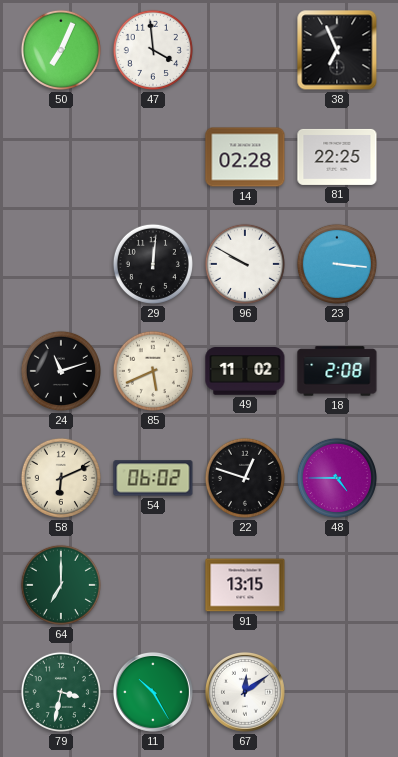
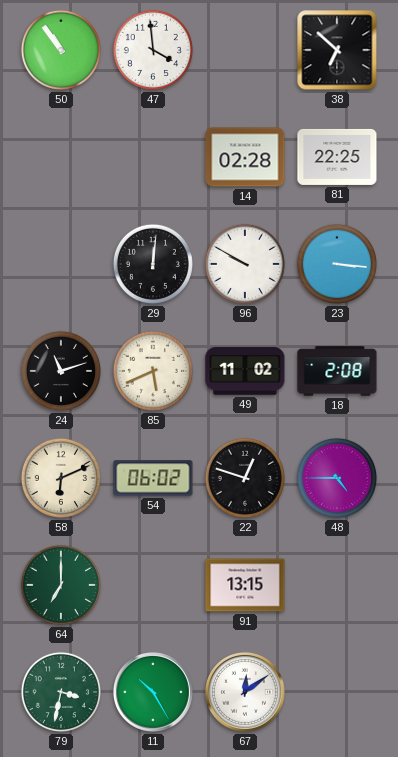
50: 7:04 -> 10:54 (61, 50)
38: 6:56 -> 6:52 (337, 50)
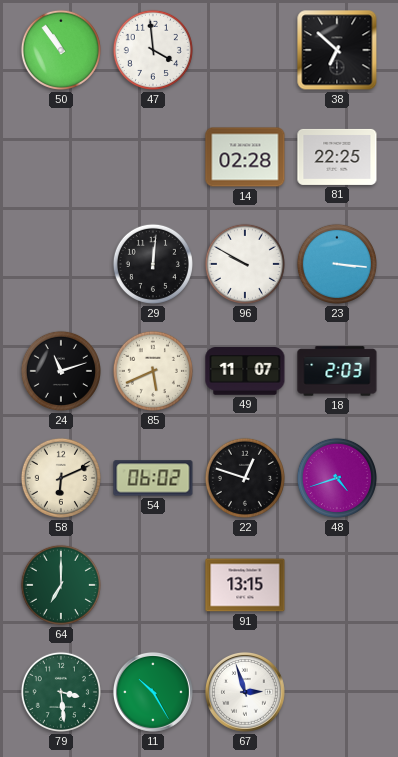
49: 11:02 -> 11:07 (245, 372)
18: 2:08 -> 2:03 (337, 371)
48: 4:45 -> 4:42 (337, 478)
79: 3:32 -> 3:29 (61, 692)
67: 12:09 -> 2:57 (245, 692)
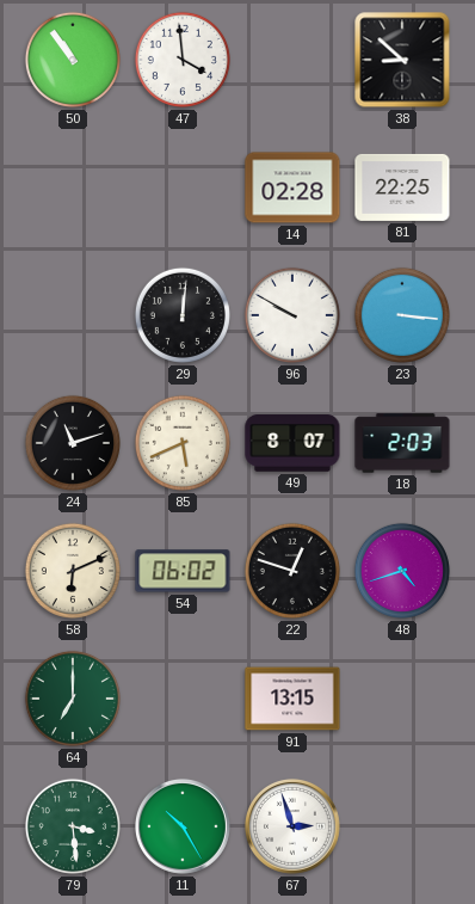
38: 6:52 -> 8:52 (402, 60)
49: 11:07 -> 8:07 (292, 444)
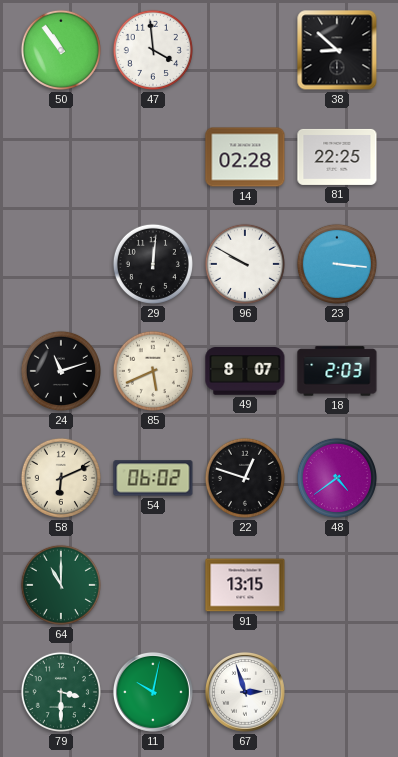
48: 4:42 -> 4:39 (337, 478)
64: 7:00 -> 11:00 (61, 585)
79: 3:29 -> 3:30 (61, 692)
11: 10:25 -> 10:02 (153, 692)
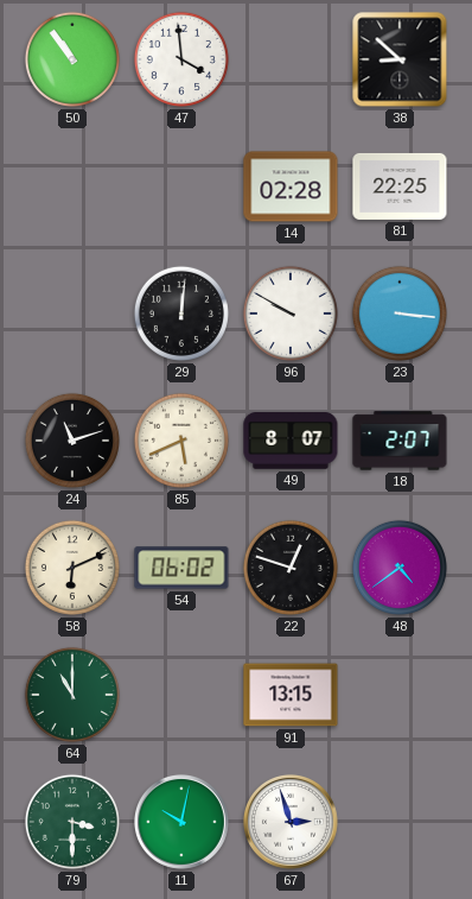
18: 2:03 -> 2:07 (400, 441)
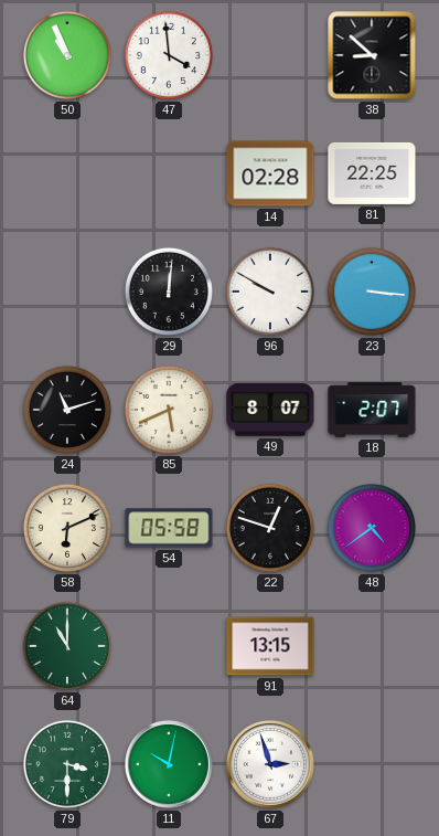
50: 10:54 -> 10:56 (67, 55)
54: 06:02 -> 05:58 (169, 528)
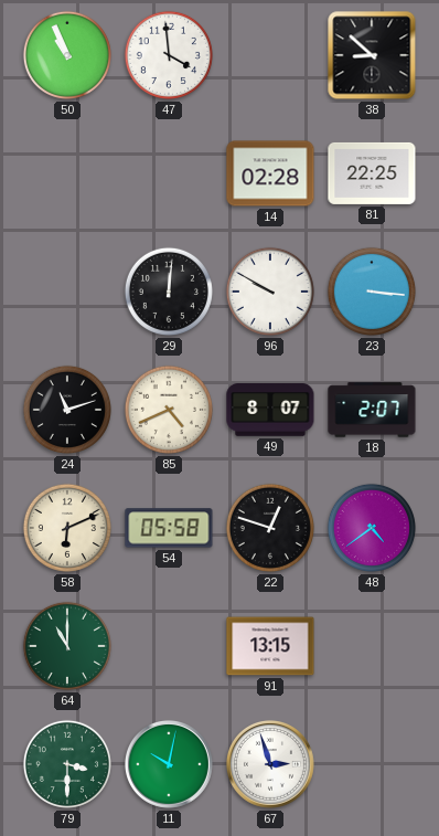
85: 5:41 -> 4:41 (169, 410)
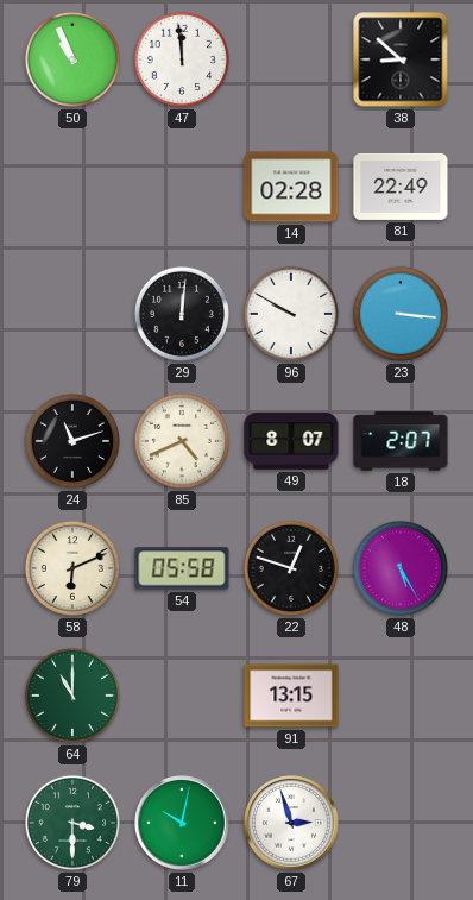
47: 3:59 -> 11:59 (182, 59)
81: 22:25 -> 22:49 (401, 187)
48: 4:39 -> 5:25 (401, 568)
